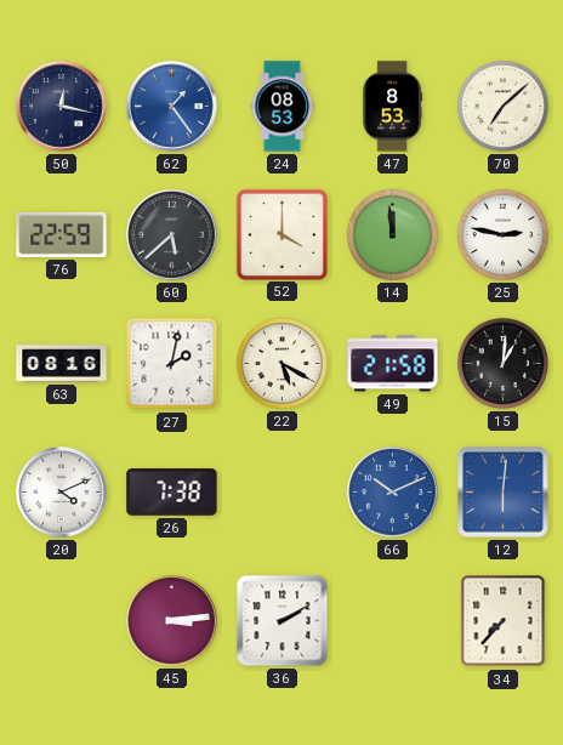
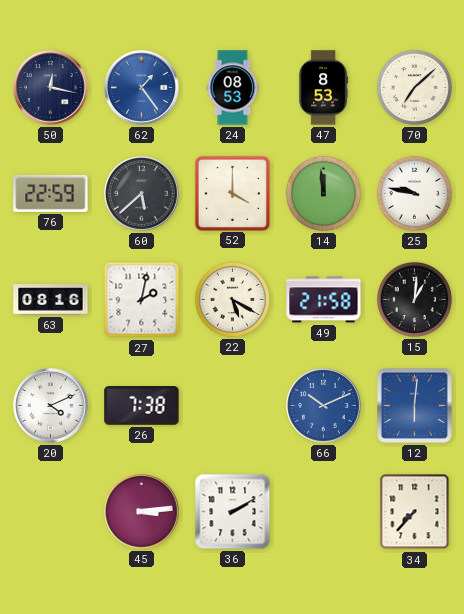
25: 2:47 -> 9:47 (414, 193)
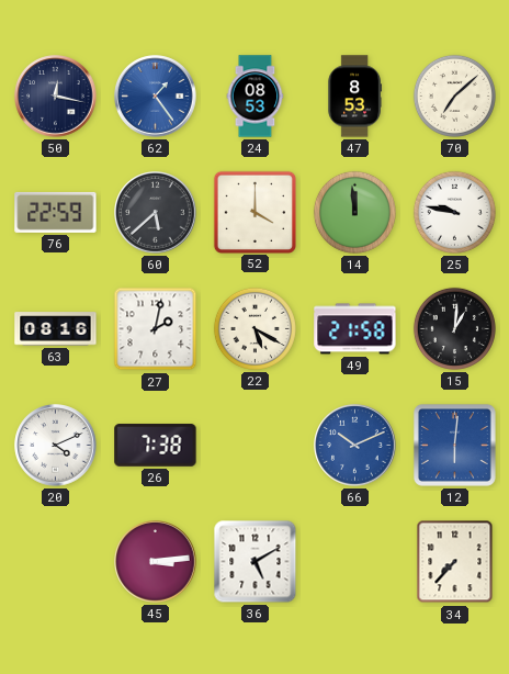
36: 2:10 -> 5:10 (256, 562)
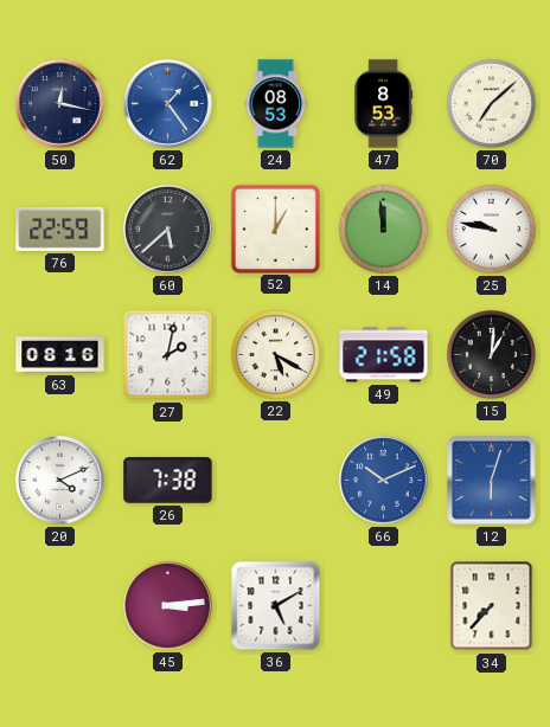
52: 4:00 -> 1:00 (275, 229)
12: 6:01 -> 6:03 (491, 480)
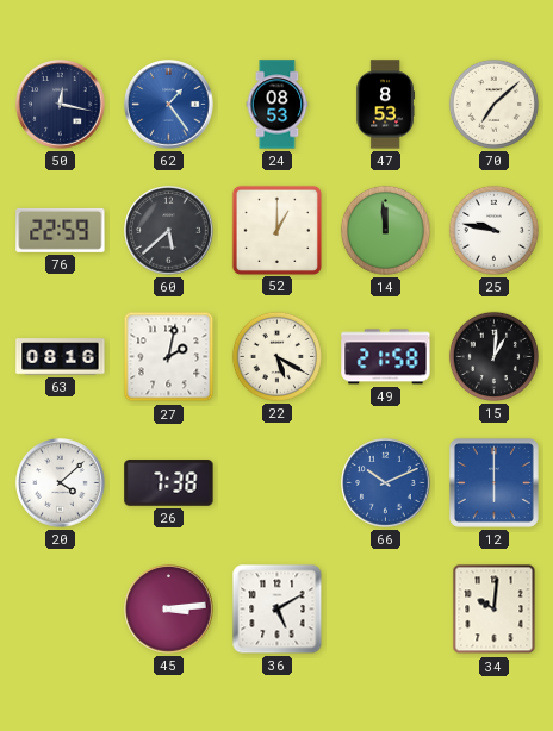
20: 4:11 -> 4:08 (61, 483)
12: 6:03 -> 6:00 (493, 482)
34: 7:37 -> 10:01 (495, 610)
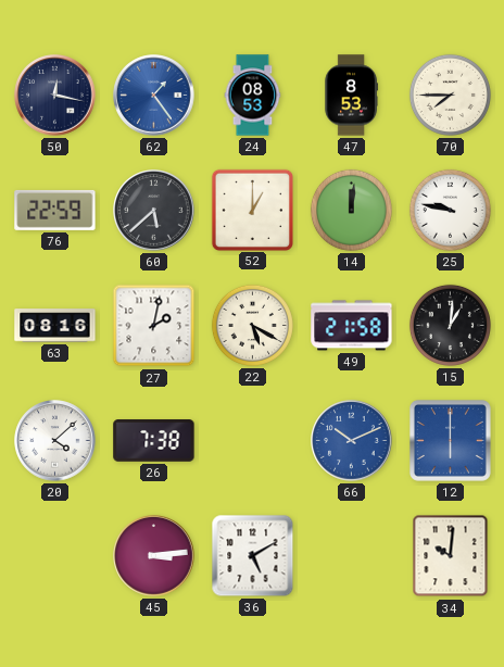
70: 7:08 -> 7:45 (450, 95)
14: 11:59 -> 12:01 (351, 210)
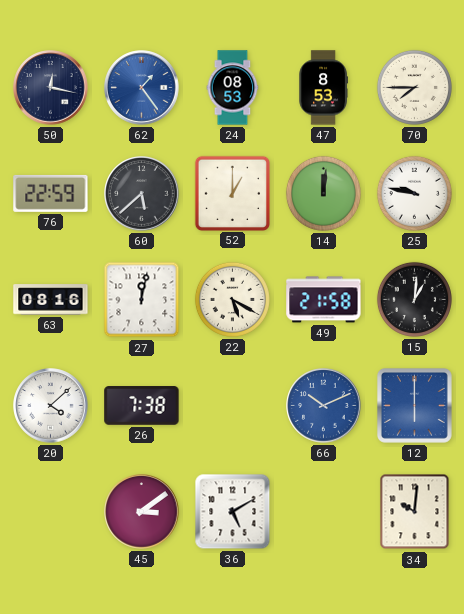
27: 2:02 -> 12:02 (142, 300)
45: 3:14 -> 3:09 (142, 512)
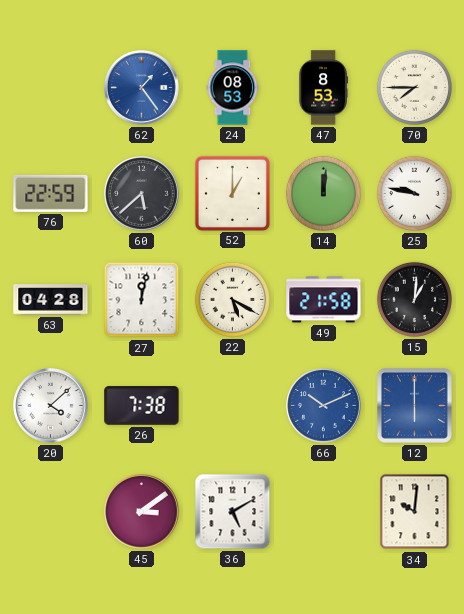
50: 12:17 -> none (51, 88)
63: 08:16 -> 04:28 (51, 300)
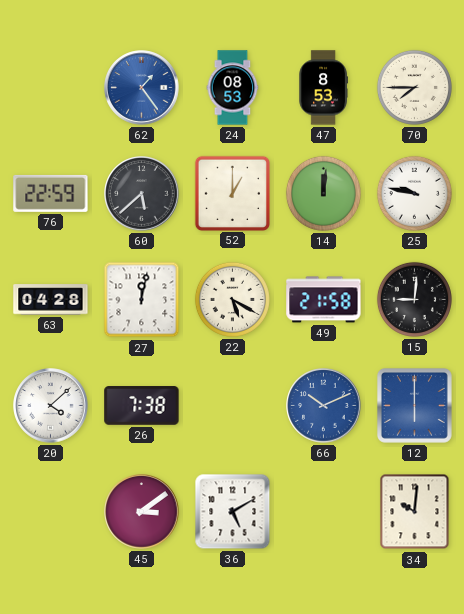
15: 1:01 -> 9:01 (414, 299)
